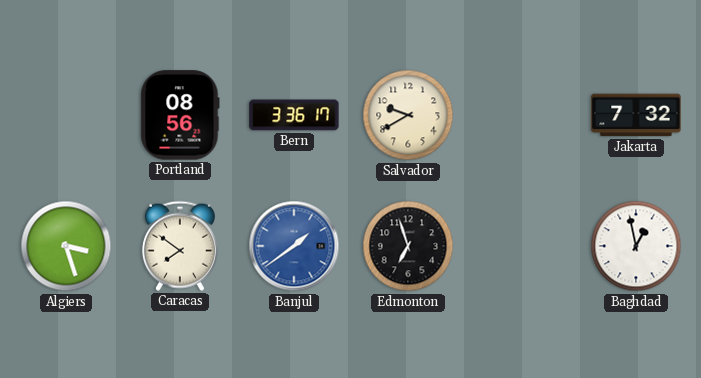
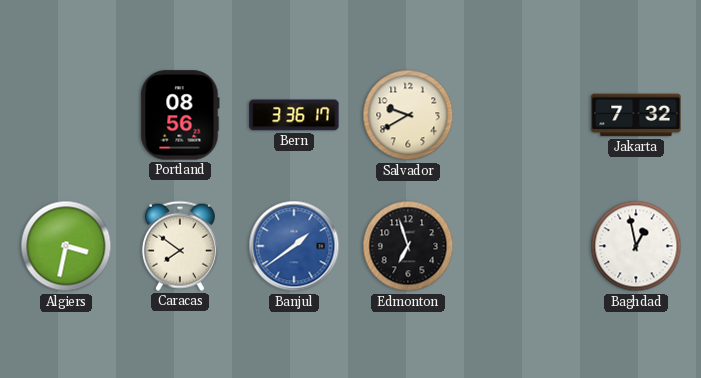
Algiers: 3:27 -> 3:32 (66, 246)
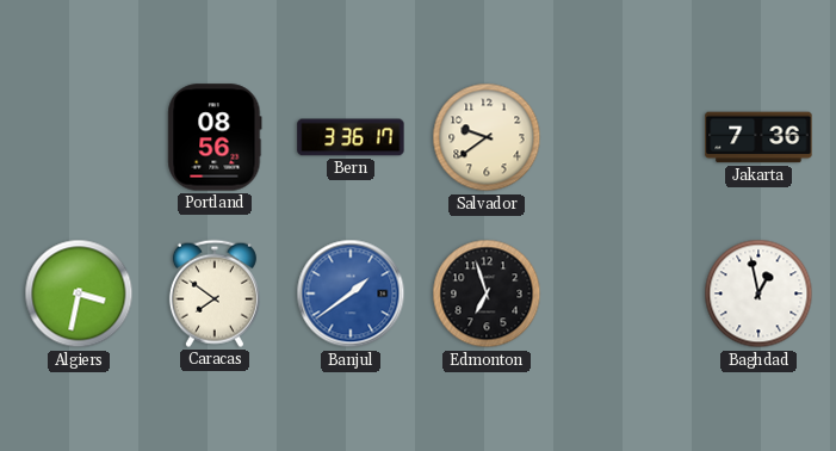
Salvador: 9:40 -> 9:39 (487, 137)
Jakarta: 7:32 -> 7:36 (758, 137)
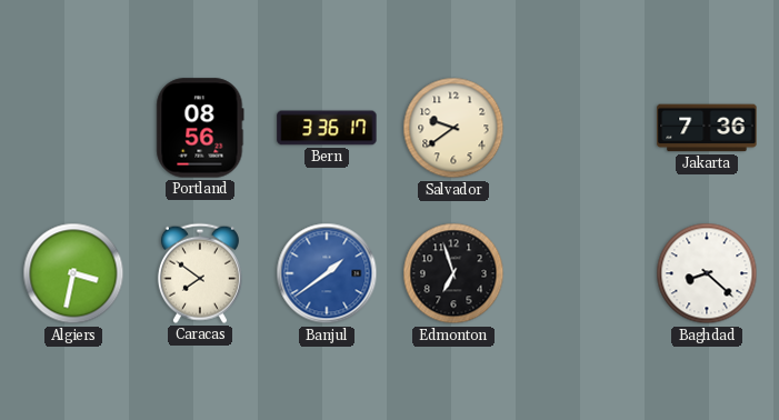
Baghdad: 12:58 -> 8:22 (707, 273)
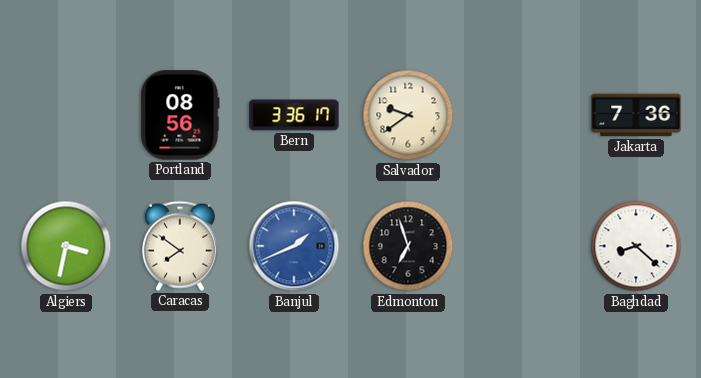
Banjul: 1:39 -> 1:41 (294, 246)
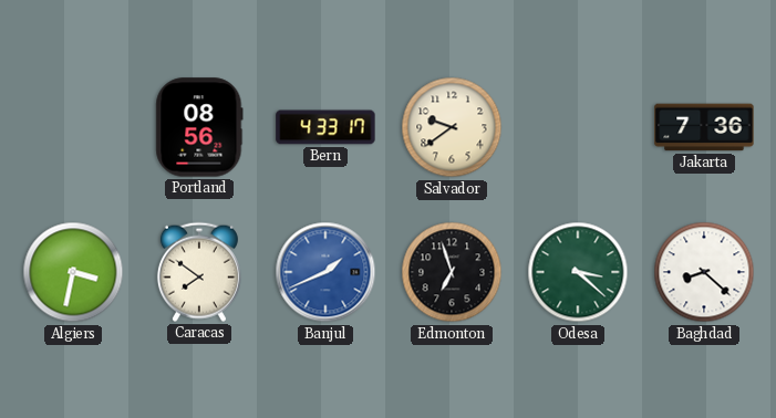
Bern: 3:36 -> 4:33 (325, 127)
Odesa: none -> 3:22 (578, 272)
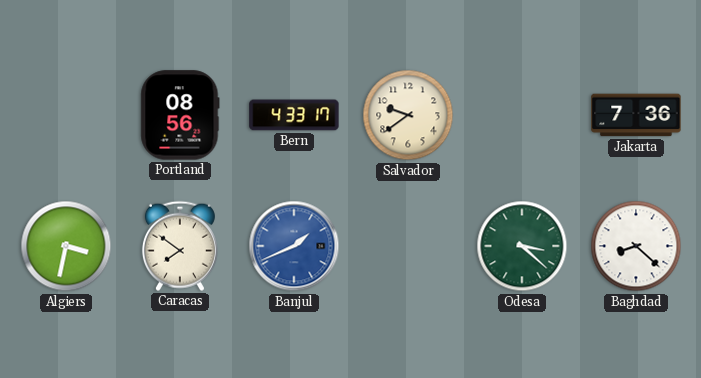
Edmonton: 6:57 -> none (452, 272)
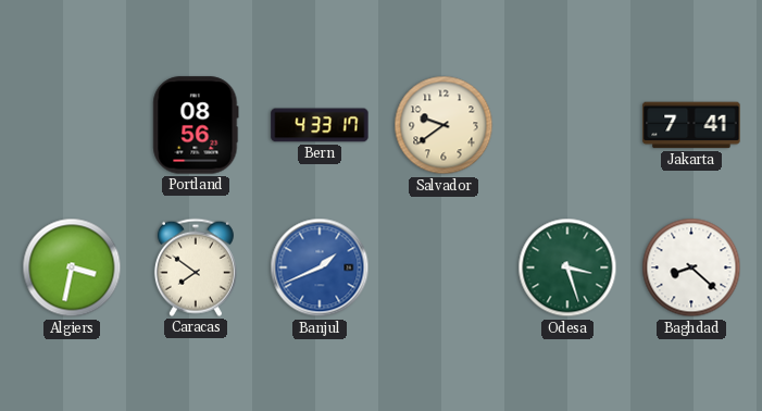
Jakarta: 7:36 -> 7:41 (691, 125)
Odesa: 3:22 -> 3:27 (567, 267)
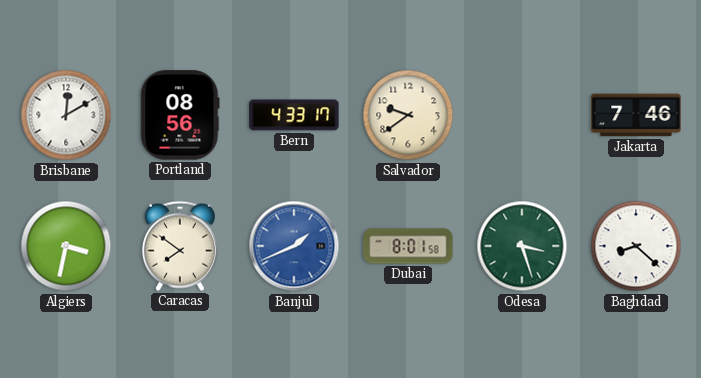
Brisbane: none -> 12:10 (66, 115)
Jakarta: 7:41 -> 7:46 (636, 115)
Dubai: none -> 8:01 (408, 246)
